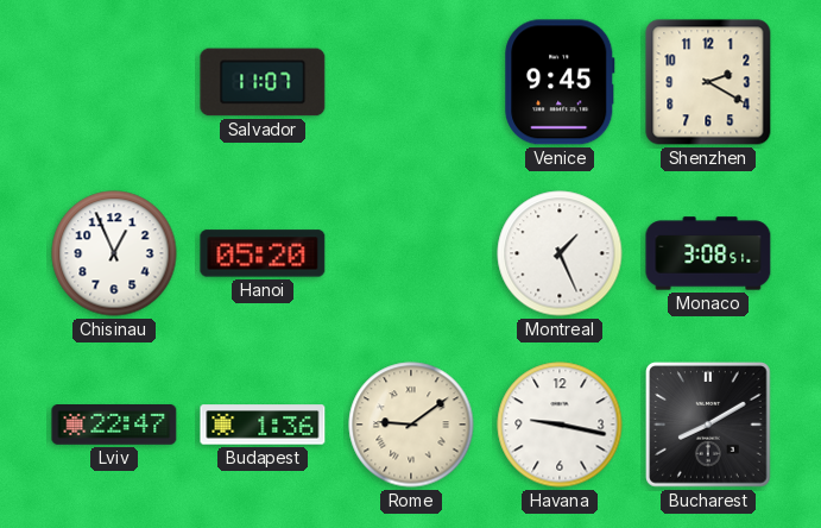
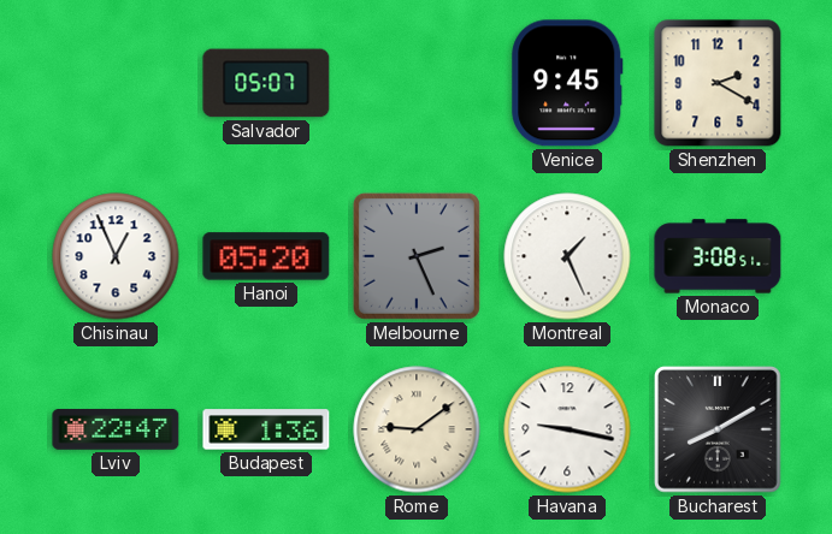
Salvador: 11:07 -> 05:07 (266, 83)
Melbourne: none -> 2:26 (417, 256)
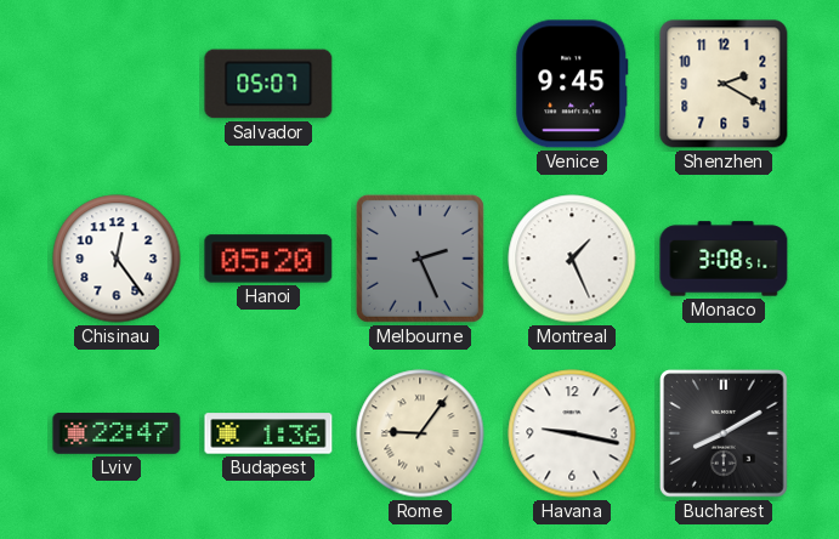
Chisinau: 12:56 -> 12:24 (117, 259)
Rome: 9:09 -> 9:06 (420, 433)
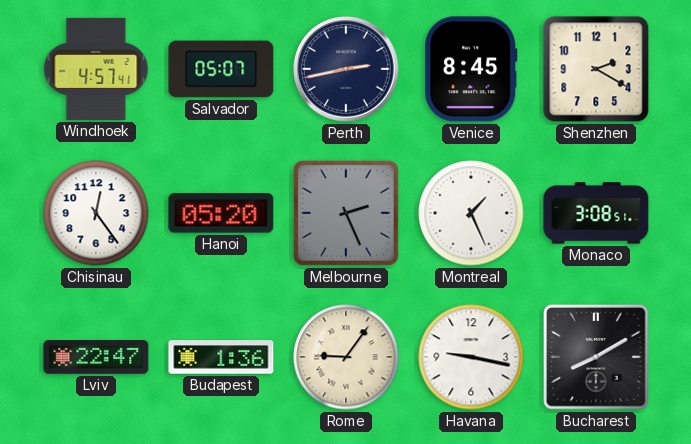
Windhoek: none -> 4:57 (96, 69)
Perth: none -> 2:43 (347, 70)
Venice: 9:45 -> 8:45 (471, 69)
